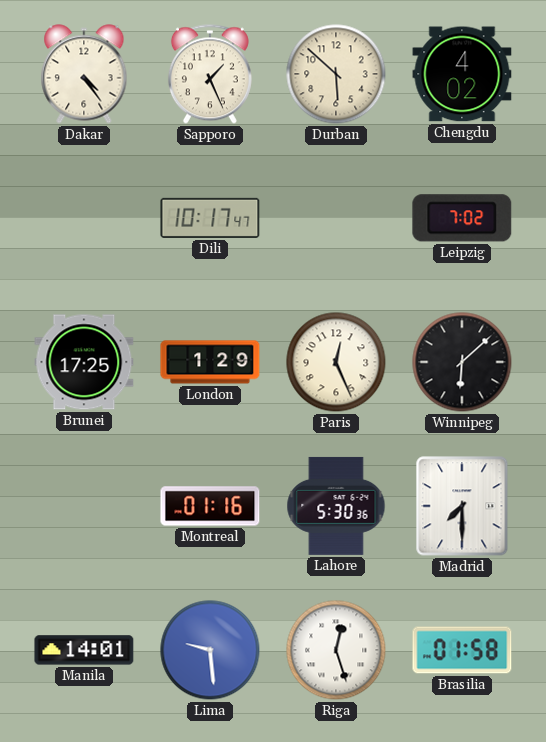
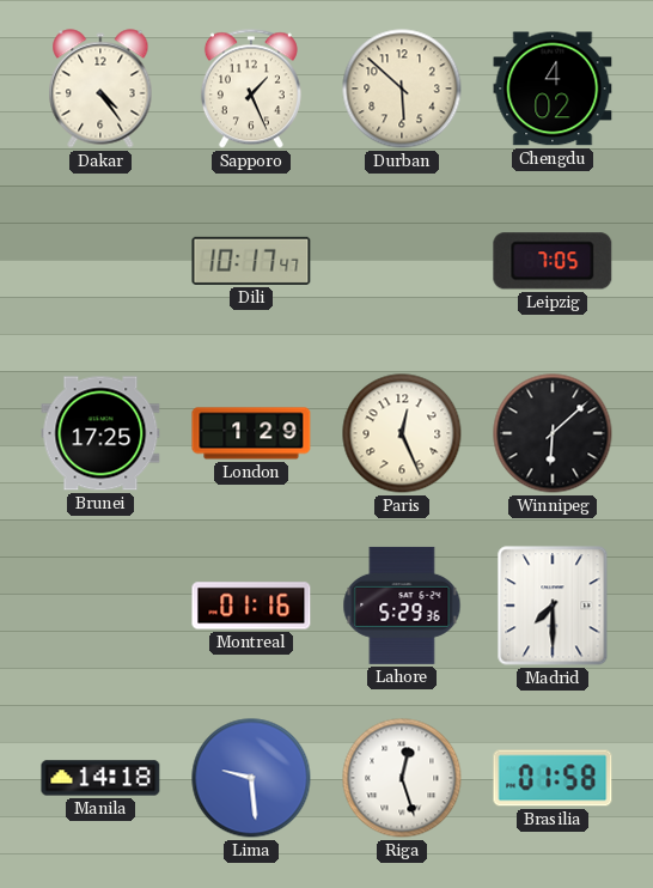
Leipzig: 7:02 -> 7:05 (553, 261)
Lahore: 5:30 -> 5:29 (402, 606)
Manila: 14:01 -> 14:18 (100, 778)
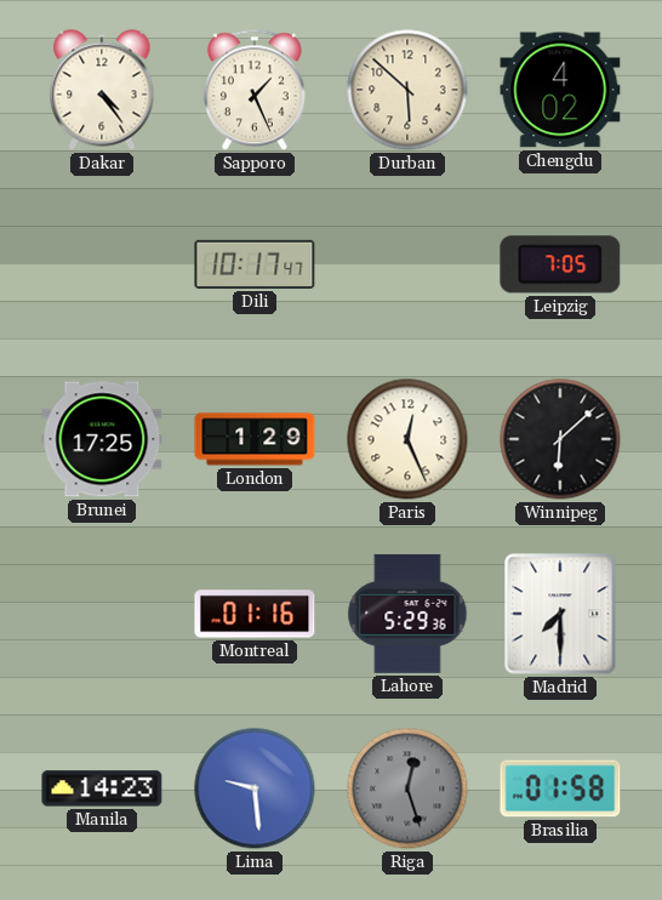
Manila: 14:18 -> 14:23 (102, 788)
Riga dial: white -> grey (407, 788)
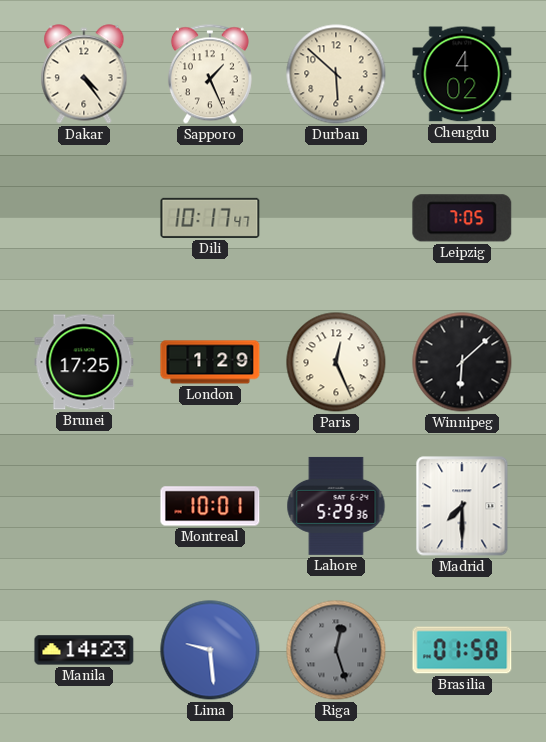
Montreal: 01:16 -> 10:01 (210, 506)
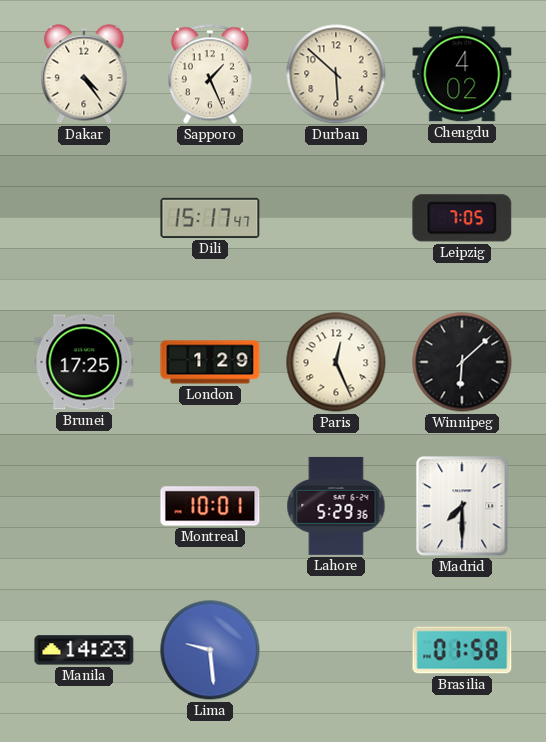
Dili: 10:17 -> 15:17 (210, 218)
Riga: 12:27 -> none (336, 650)
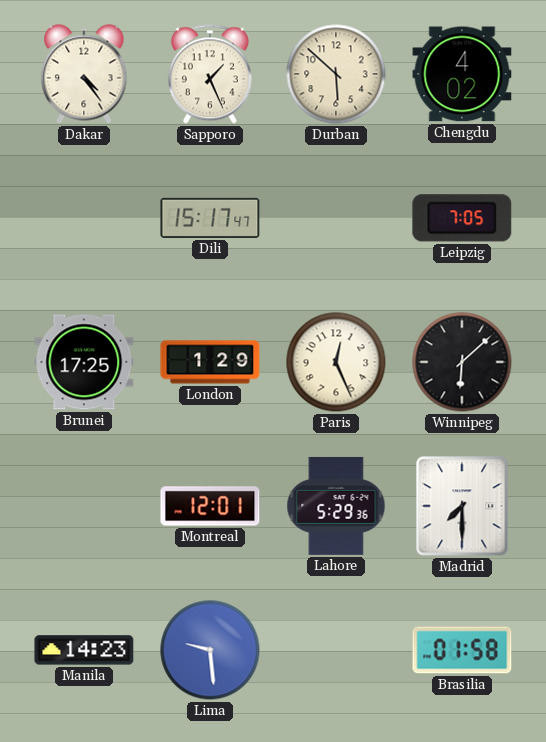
Montreal: 10:01 -> 12:01 (210, 506)
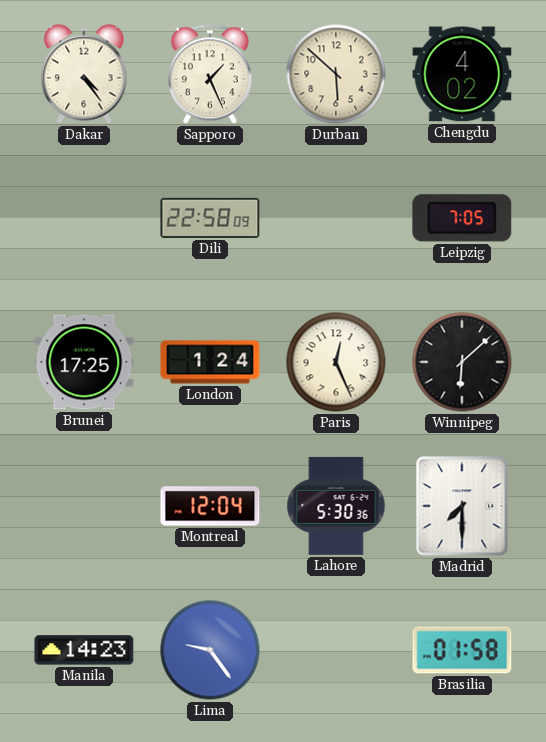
Dili: 15:17 -> 22:58 (210, 218)
London: 1:29 -> 1:24 (210, 362)
Montreal: 12:01 -> 12:04 (210, 506)
Lahore: 5:29 -> 5:30 (336, 506)
Lima: 9:29 -> 9:24 (210, 650)
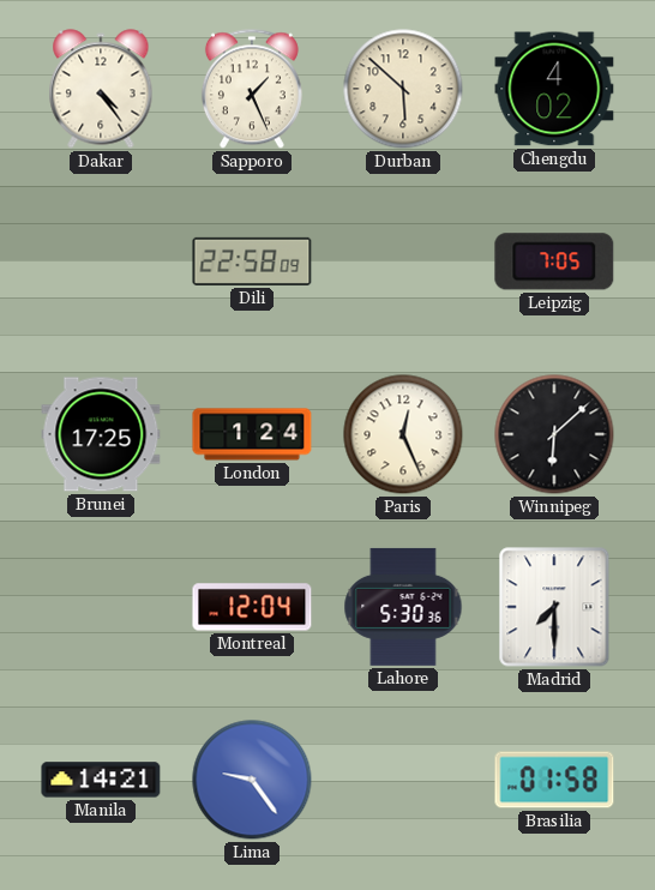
Manila: 14:23 -> 14:21 (101, 780)
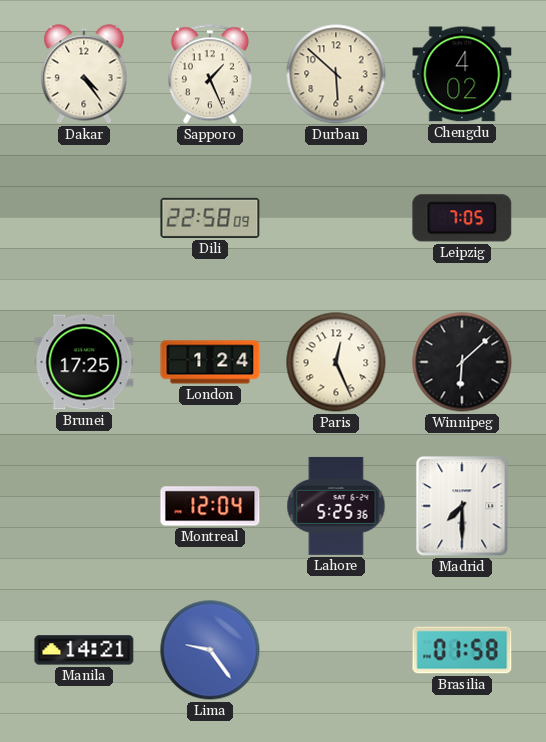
Lahore: 5:30 -> 5:25 (336, 506)
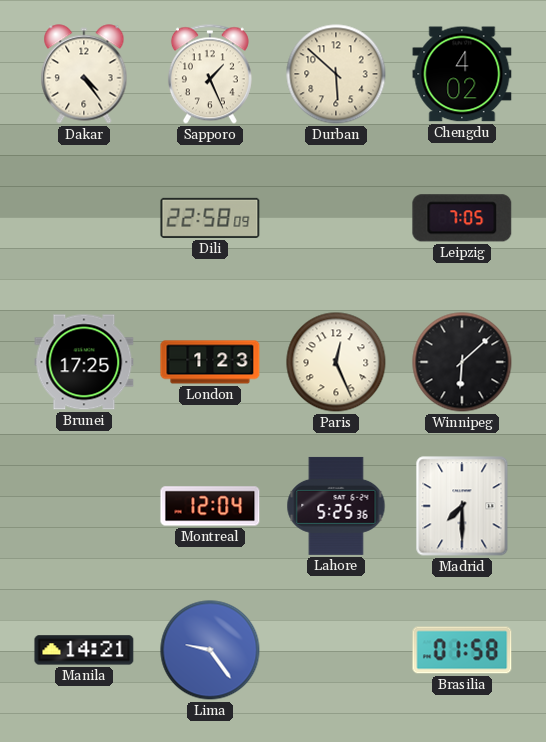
London: 1:24 -> 1:23 (210, 362)
